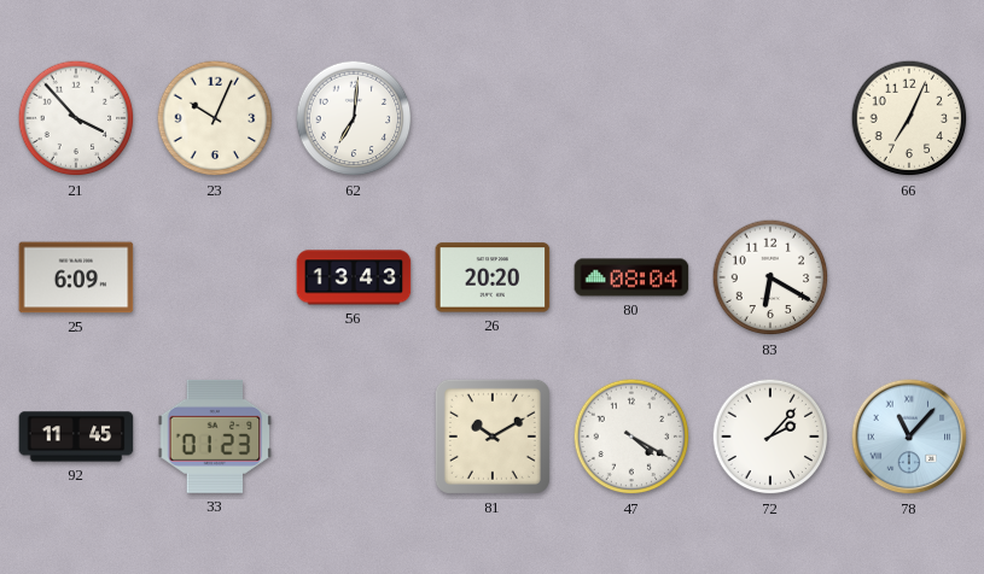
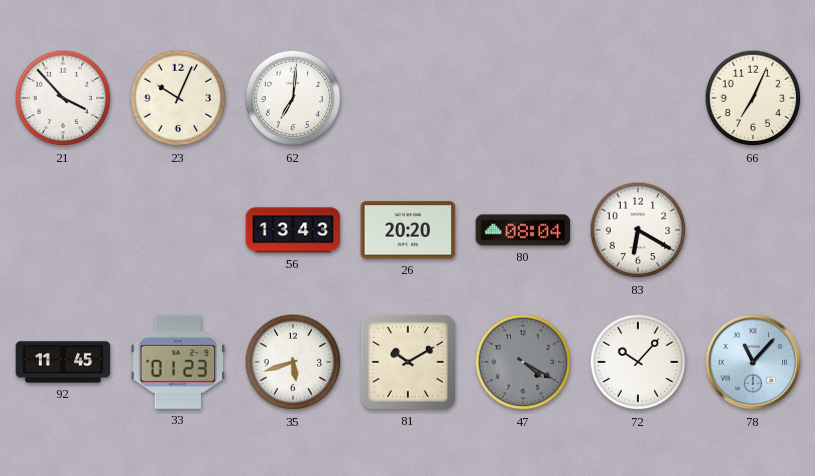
25: 6:09 -> none (76, 277)
35: none -> 5:42 (293, 362)
47 dial: white -> grey (523, 362)
72: 2:07 -> 10:07 (638, 362)
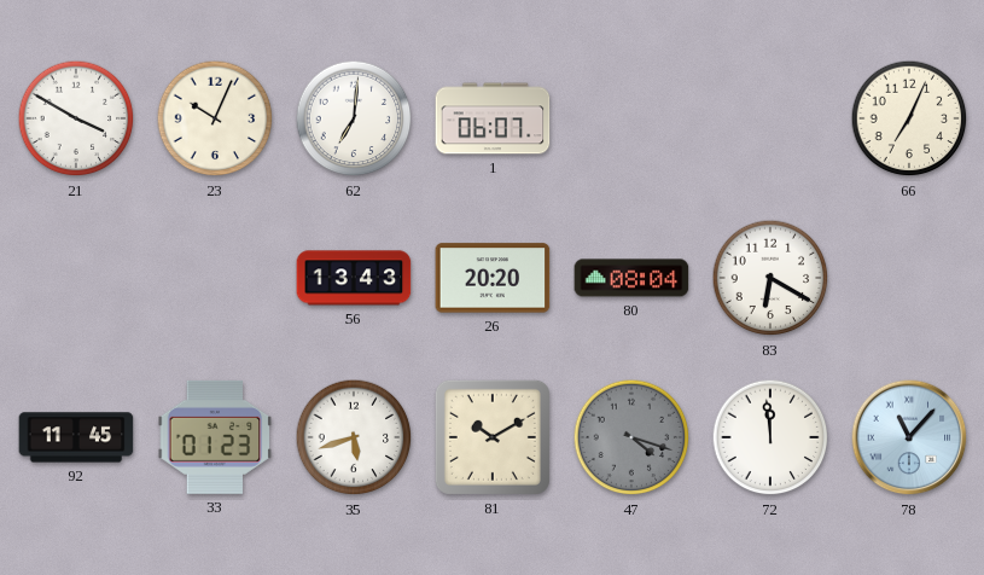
21: 3:53 -> 3:50 (76, 118)
1: none -> 06:07 (493, 118)
47: 4:20 -> 4:18 (631, 437)
72: 10:07 -> 11:59 (770, 437)
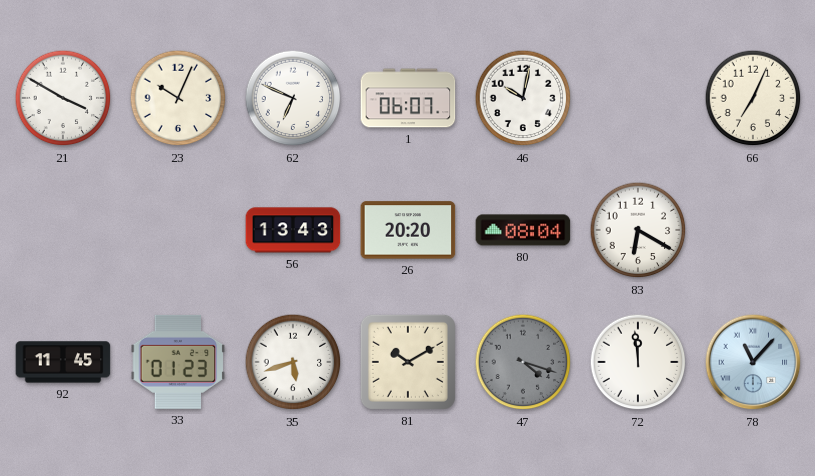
62: 7:01 -> 6:49 (293, 98)
46: none -> 10:02 (523, 98)
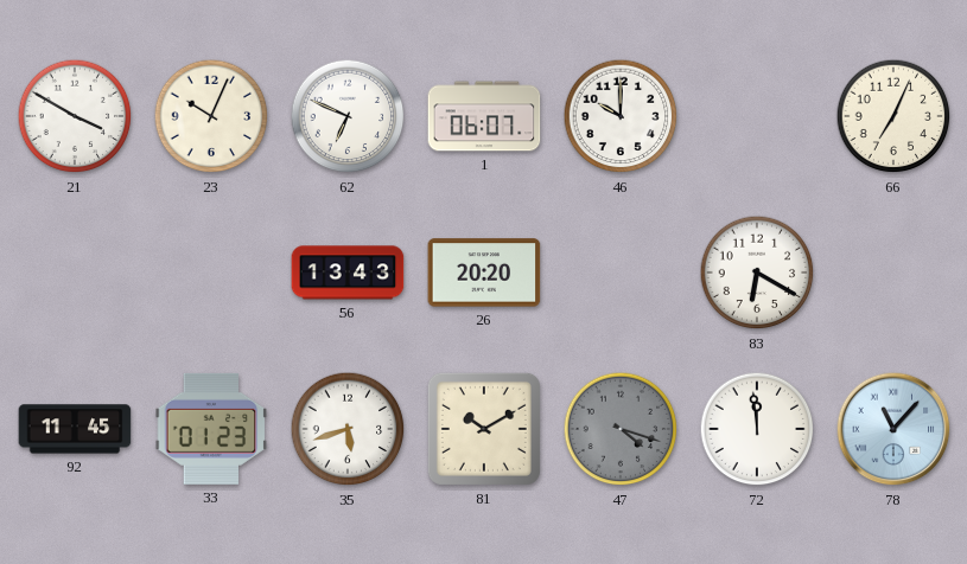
46: 10:02 -> 10:00 (621, 116)
80: 08:04 -> none (523, 230)
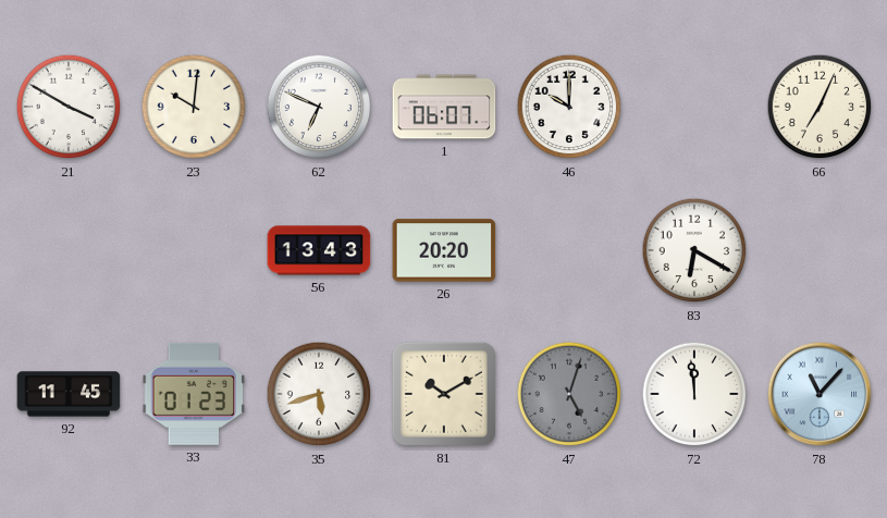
23: 10:04 -> 10:01 (194, 107)
47: 4:18 -> 5:03 (569, 394)
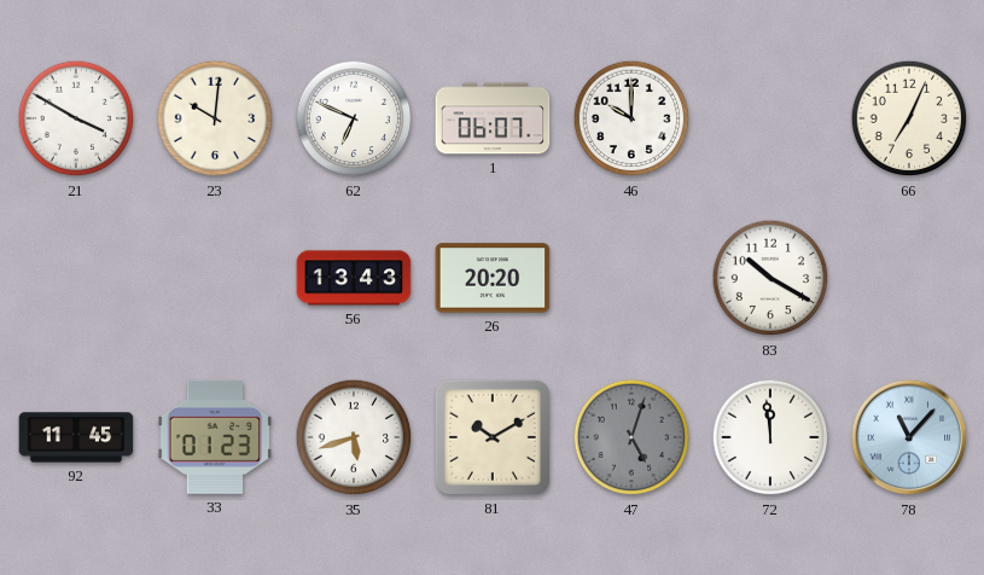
83: 6:20 -> 10:20 (770, 278)
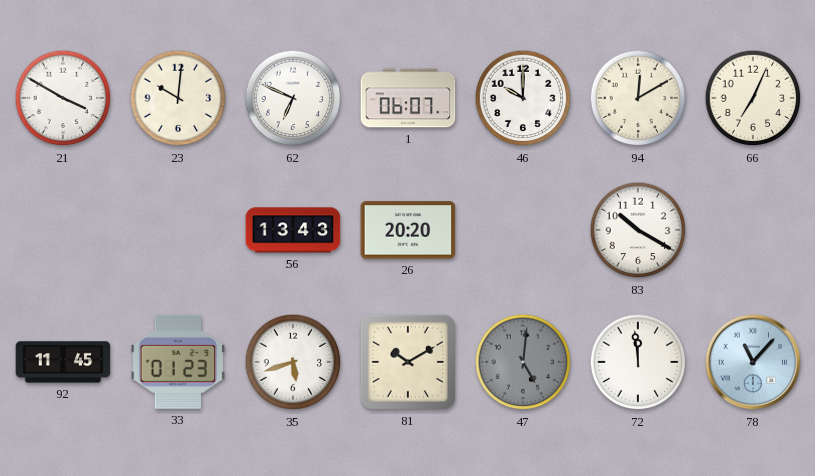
94: none -> 12:10 (638, 98)
47: 5:03 -> 5:01 (523, 362)
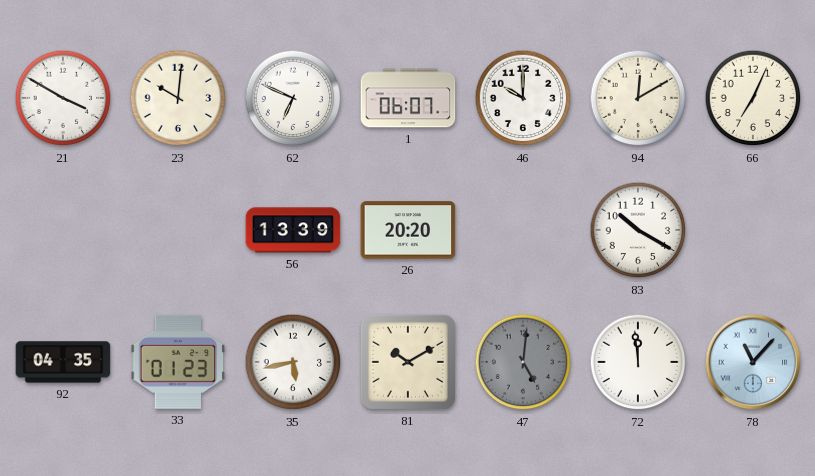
56: 13:43 -> 13:39 (293, 230)
92: 11:45 -> 04:35 (63, 362)
35: 5:42 -> 5:43 (293, 362)
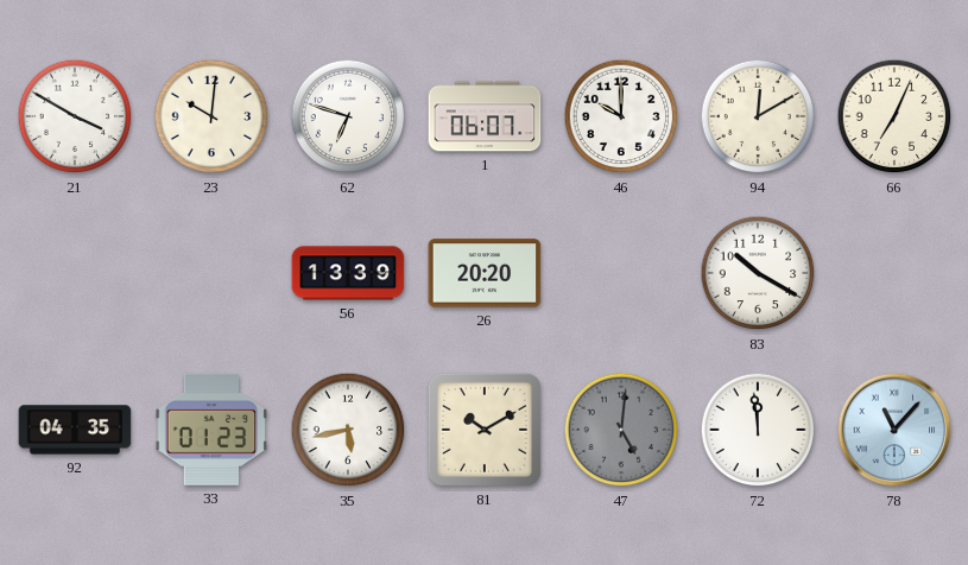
62: 6:49 -> 6:48 (348, 116)
